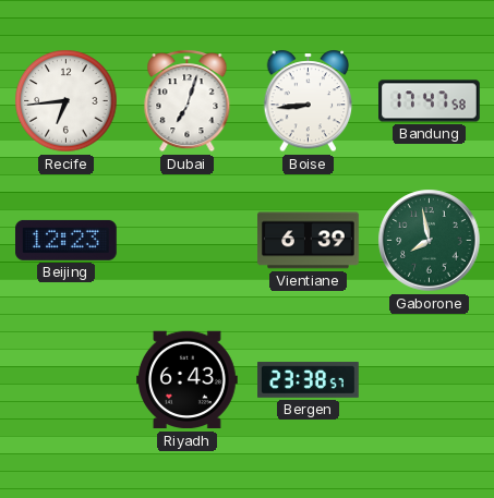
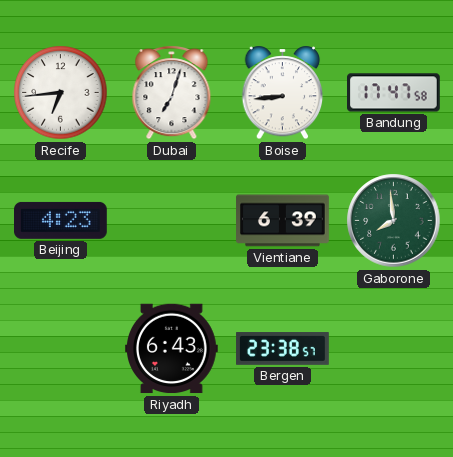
Beijing: 12:23 -> 4:23 (61, 220)
Gaborone: 7:58 -> 7:59 (394, 221)
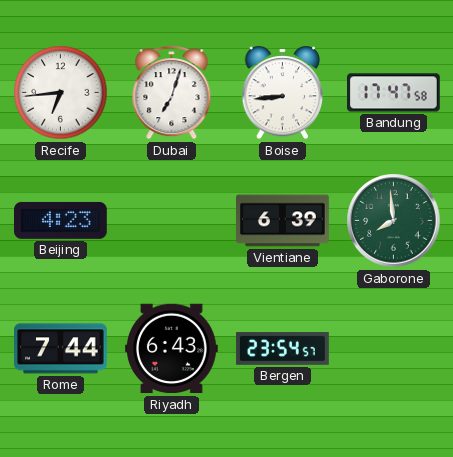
Rome: none -> 7:44 (61, 349)
Bergen: 23:38 -> 23:54 (283, 349)
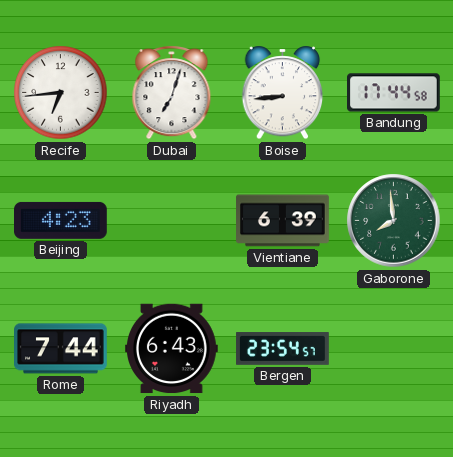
Bandung: 17:47 -> 17:44 (394, 93)
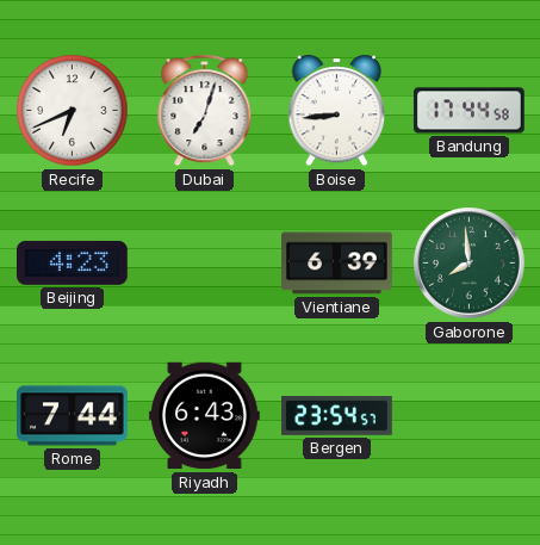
Recife: 6:44 -> 6:41 (73, 111)
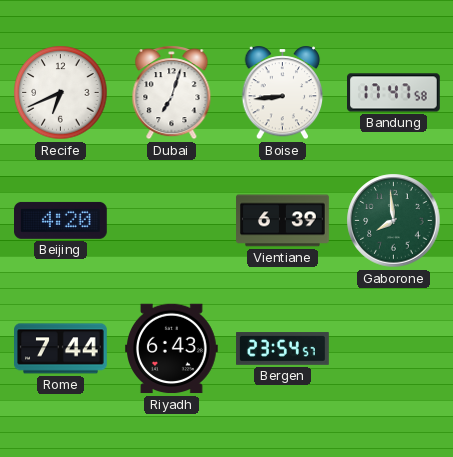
Bandung: 17:44 -> 17:47 (394, 93)
Beijing: 4:23 -> 4:20 (61, 220)
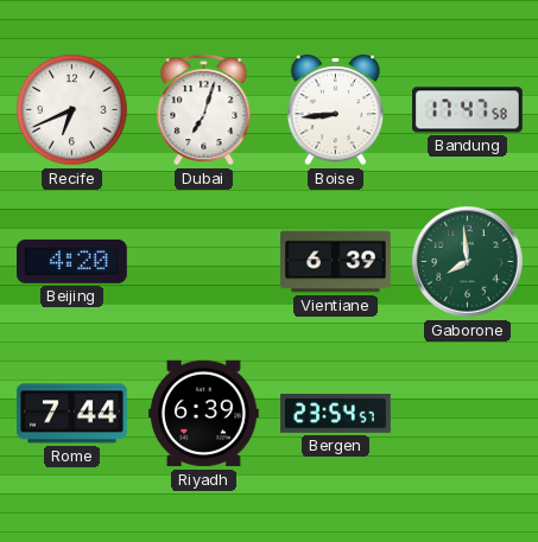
Riyadh: 6:43 -> 6:39 (204, 414)
